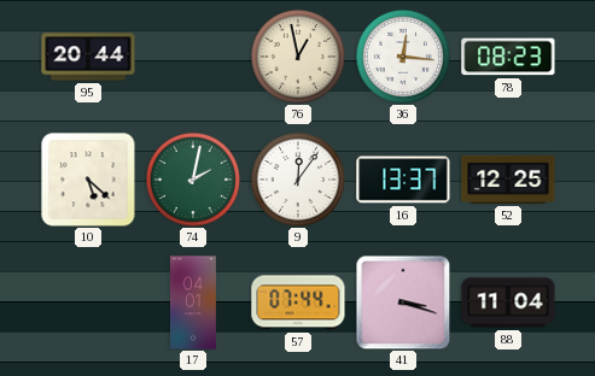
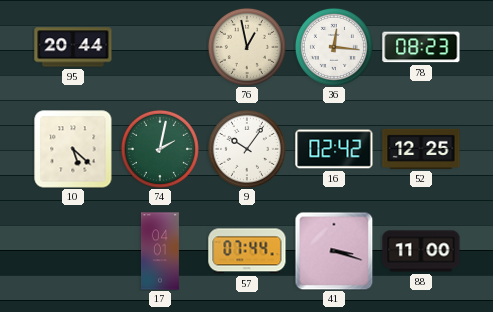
9: 12:06 -> 10:06 (247, 149)
16: 13:37 -> 02:42 (334, 149)
88: 11:04 -> 11:00 (421, 251)
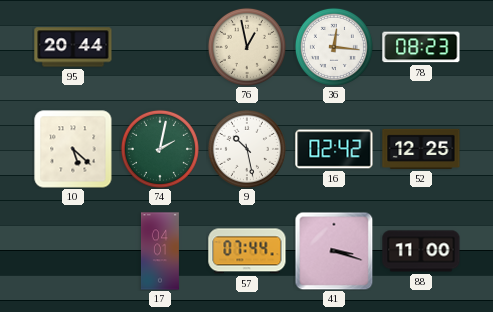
9: 10:06 -> 10:28 (247, 149)
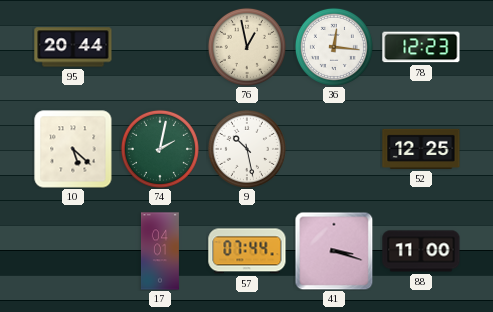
78: 08:23 -> 12:23 (421, 47)
16: 02:42 -> none (334, 149)
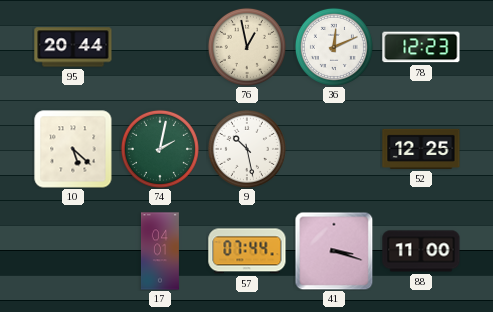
36: 12:16 -> 12:11 (334, 47)
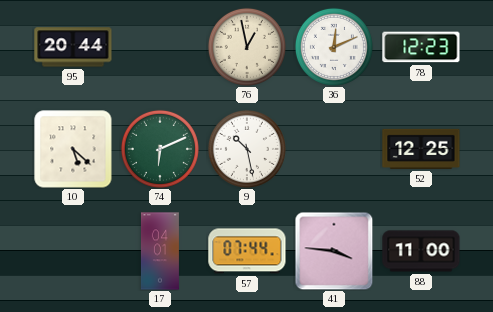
74: 2:02 -> 6:11 (160, 149)
41: 3:18 -> 3:46 (334, 251)
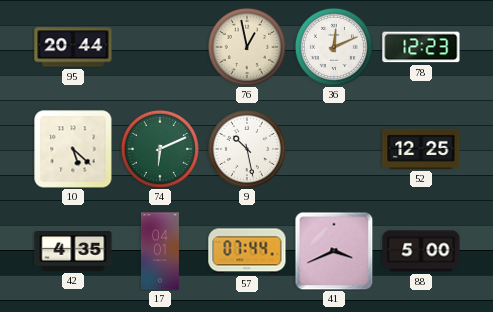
42: none -> 4:35 (73, 252)
41: 3:46 -> 3:41 (334, 251)
88: 11:00 -> 5:00 (421, 251)
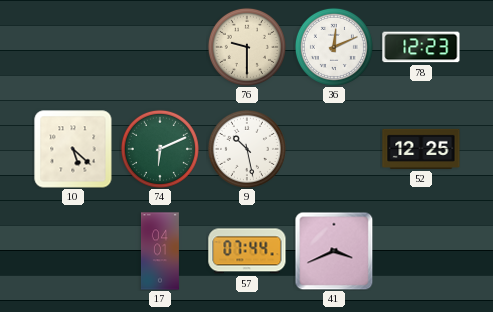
95: 20:44 -> none (73, 47)
76: 12:58 -> 9:30 (247, 47)
42: 4:35 -> none (73, 252)
88: 5:00 -> none (421, 251)
